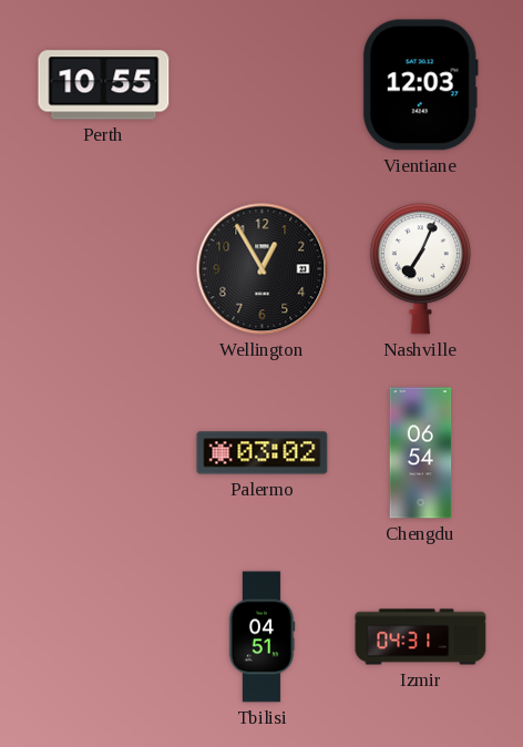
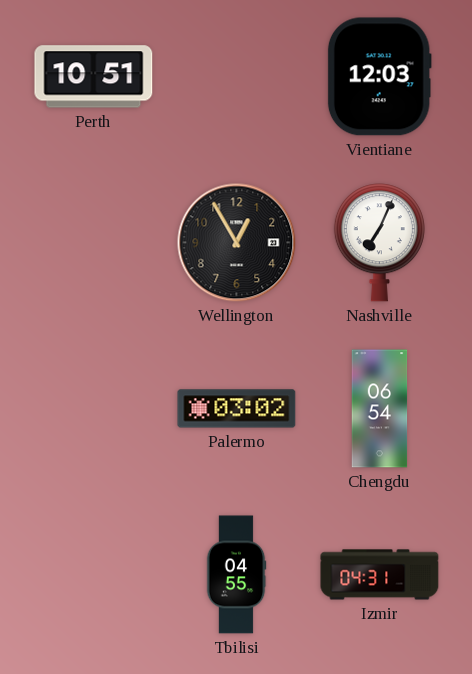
Perth: 10:55 -> 10:51 (94, 77)
Tbilisi: 04:51 -> 04:55 (236, 575)
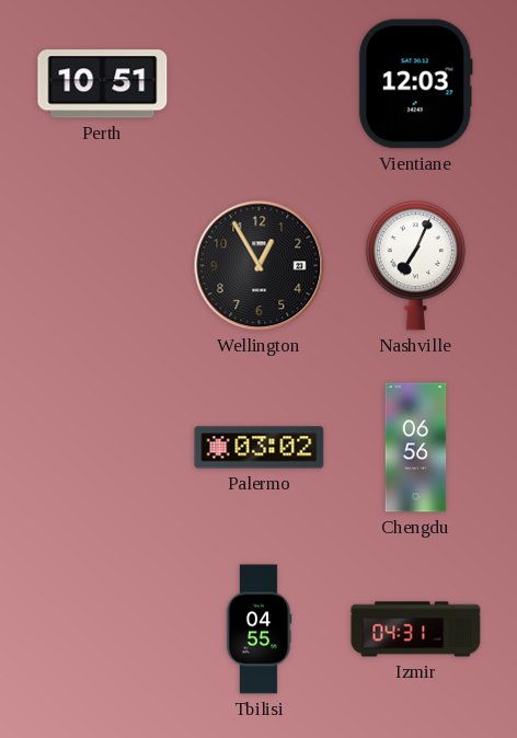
Chengdu: 06:54 -> 06:56 (416, 448)
